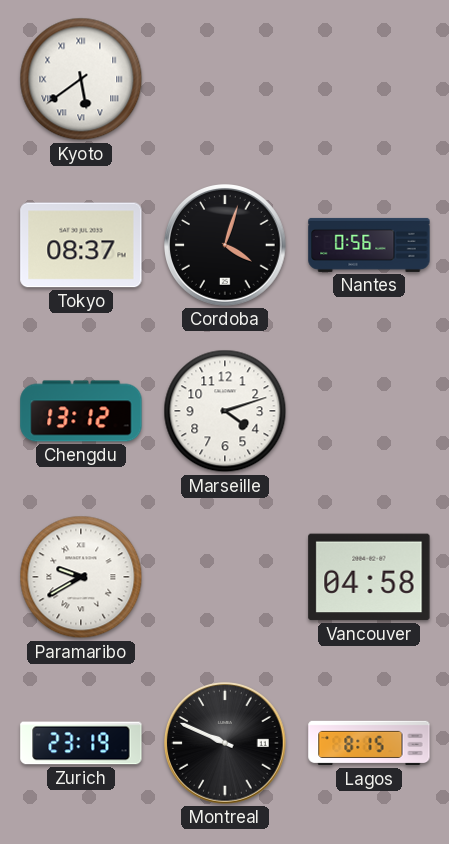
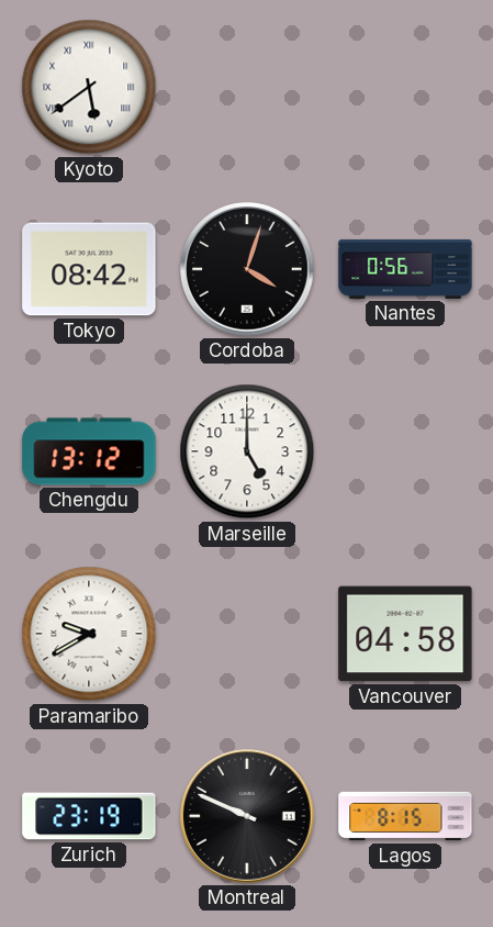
Tokyo: 08:37 -> 08:42 (89, 269)
Marseille: 4:12 -> 5:00 (247, 451)
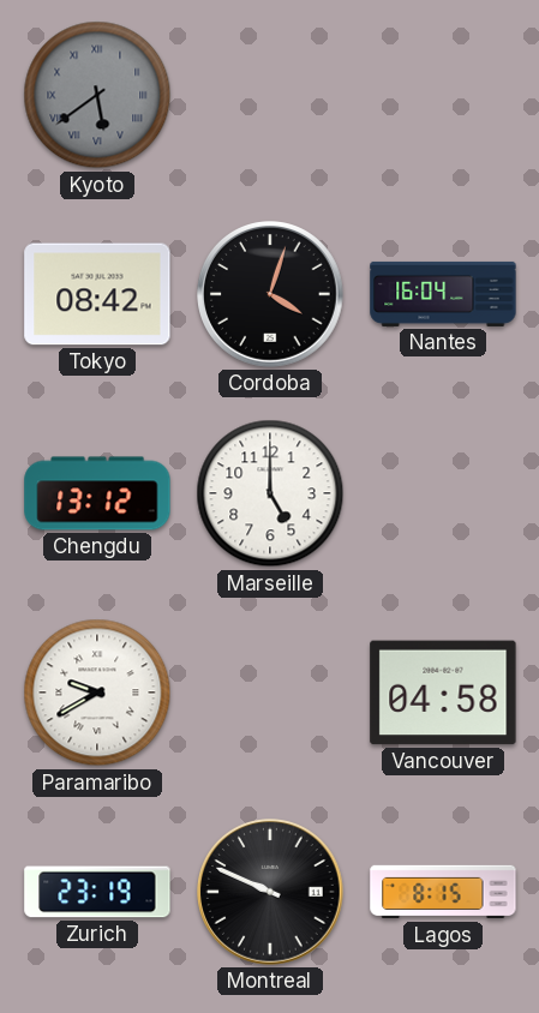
Kyoto dial: white -> grey (97, 95)
Nantes: 0:56 -> 16:04 (443, 294)
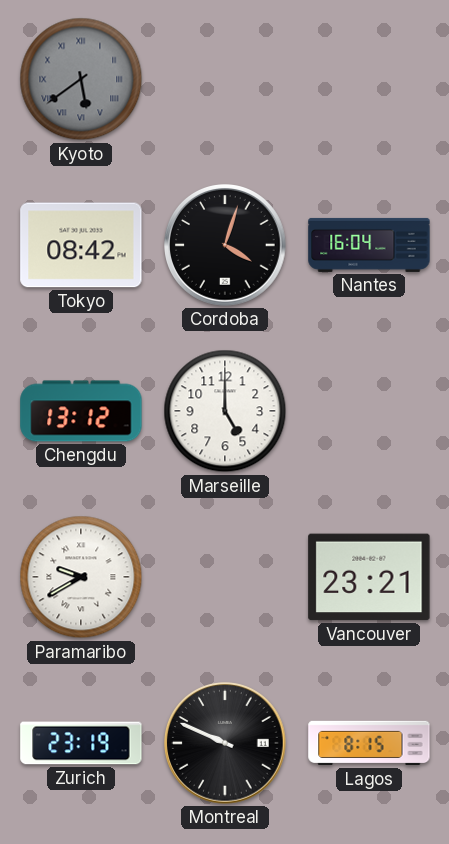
Vancouver: 04:58 -> 23:21 (369, 577)
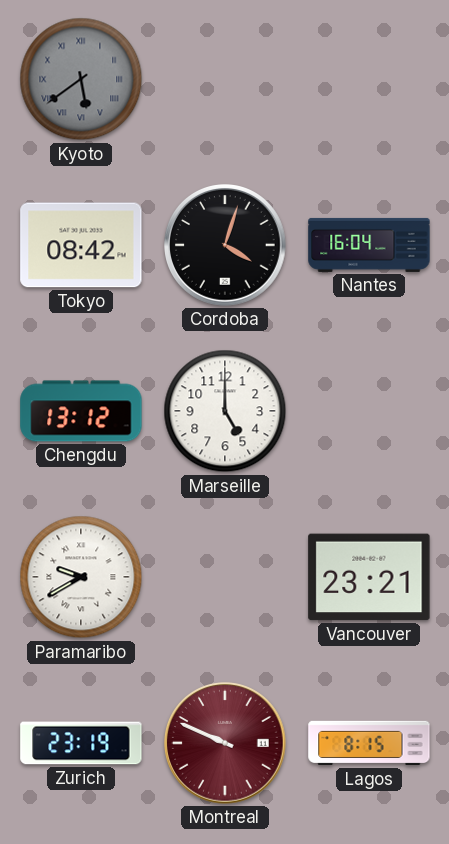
Montreal dial: black -> burgundy (225, 743)
